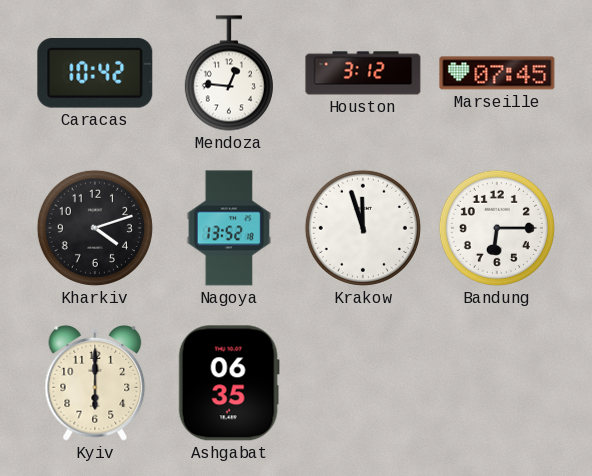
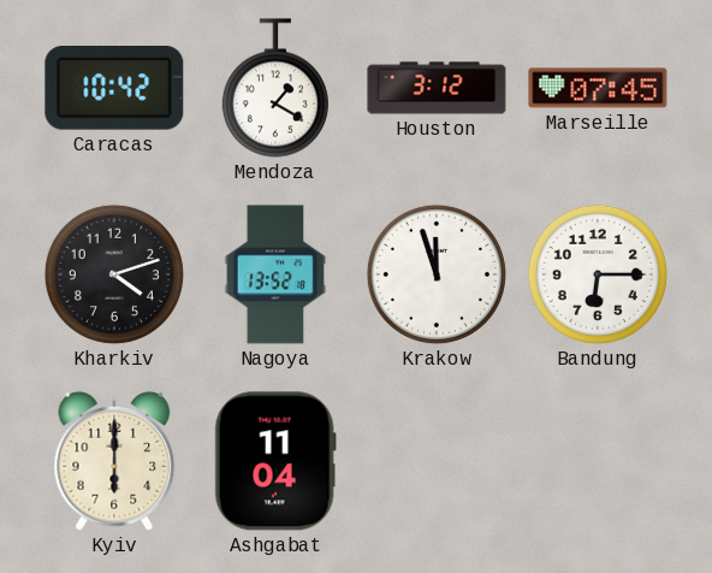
Mendoza: 12:46 -> 1:20 (275, 88)
Ashgabat: 06:35 -> 11:04 (275, 461)
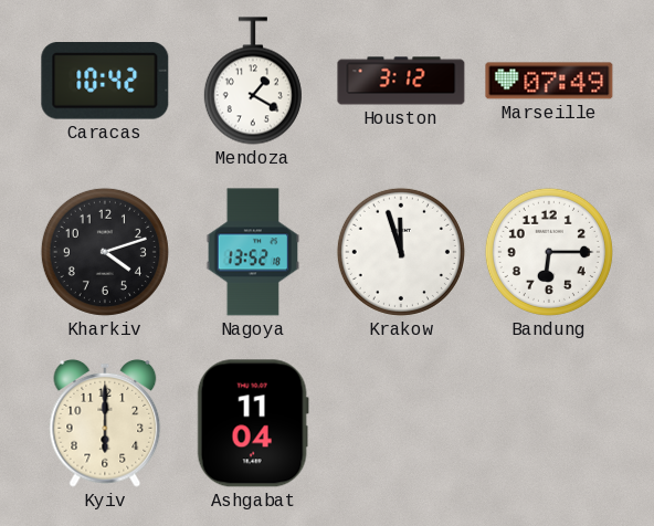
Marseille: 07:45 -> 07:49 (549, 81)
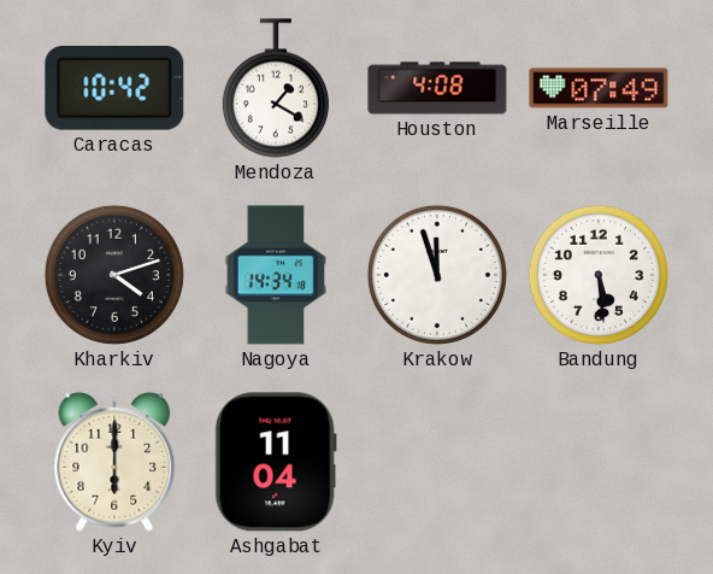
Houston: 3:12 -> 4:08 (437, 88)
Nagoya: 13:52 -> 14:34 (276, 275)
Bandung: 6:15 -> 5:29 (599, 275)
